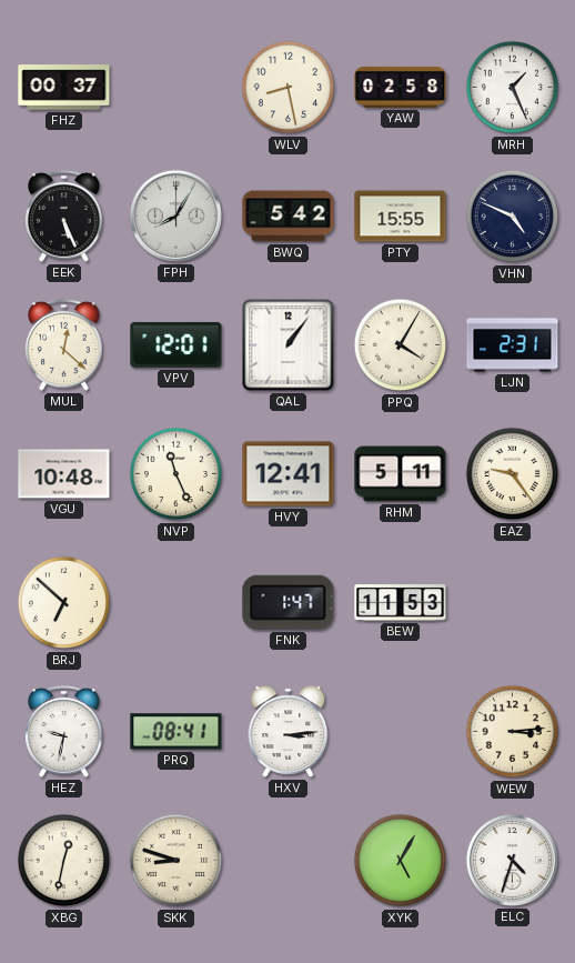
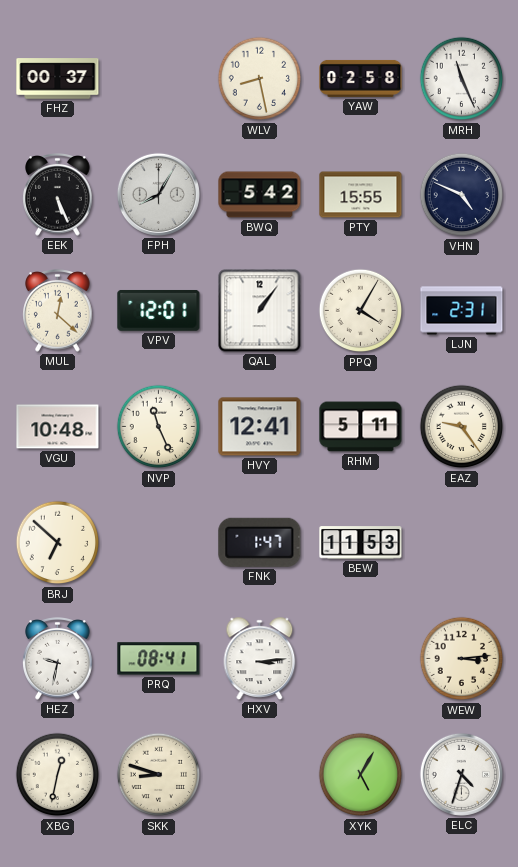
MRH: 1:26 -> 11:26 (462, 79)
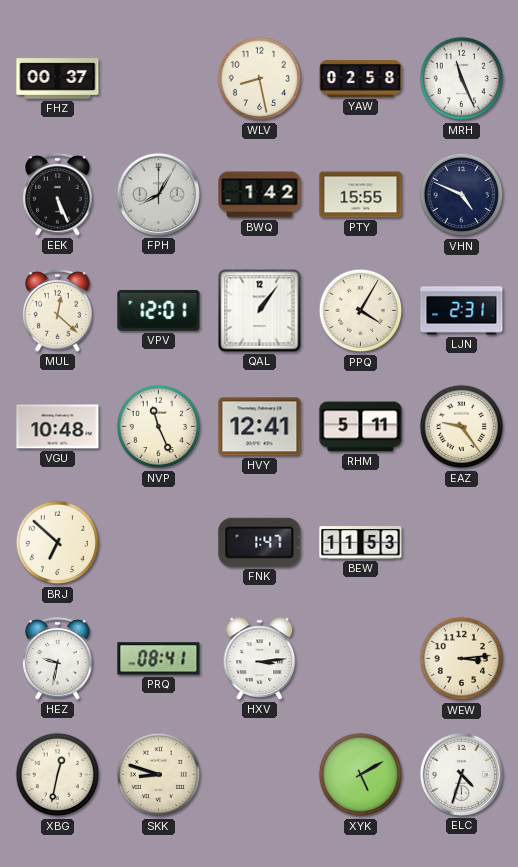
BWQ: 5:42 -> 1:42 (260, 195)
XYK: 5:05 -> 5:10 (361, 775)
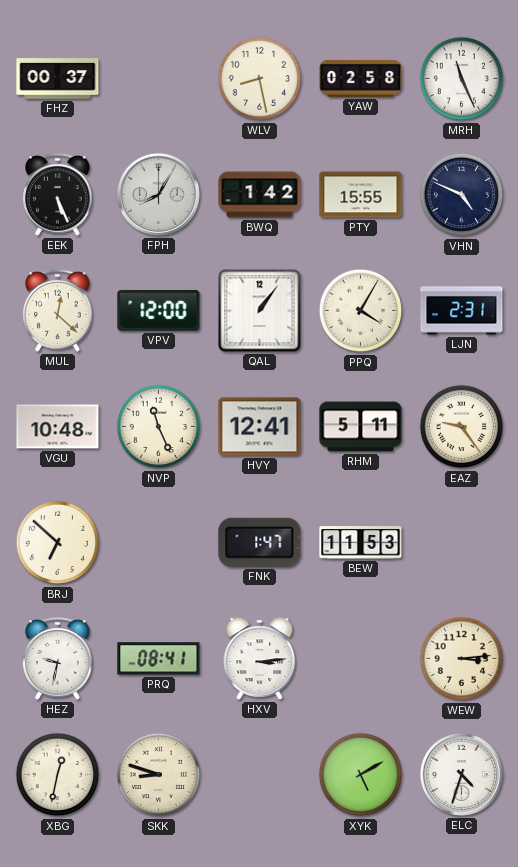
VPV: 12:01 -> 12:00 (159, 310)
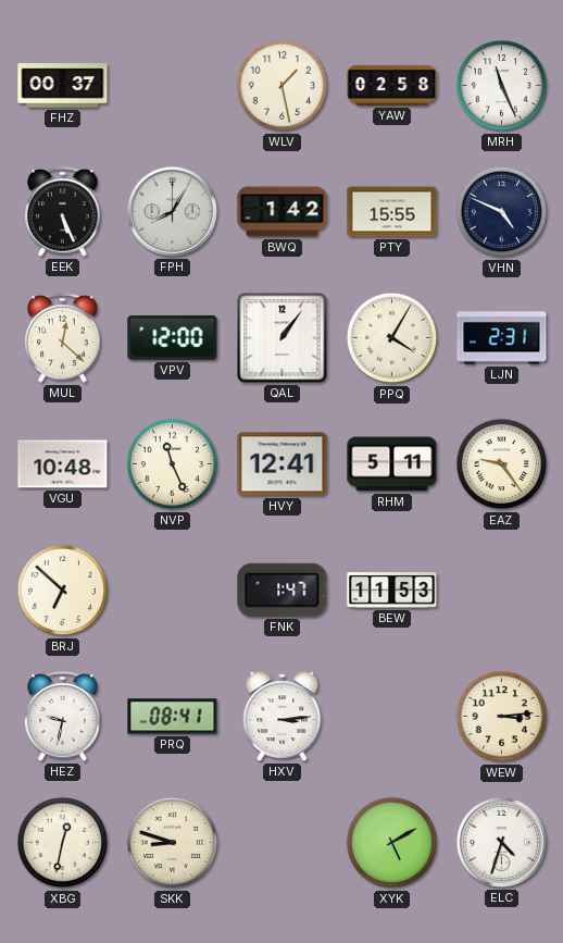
WLV: 8:28 -> 1:28 (283, 86)
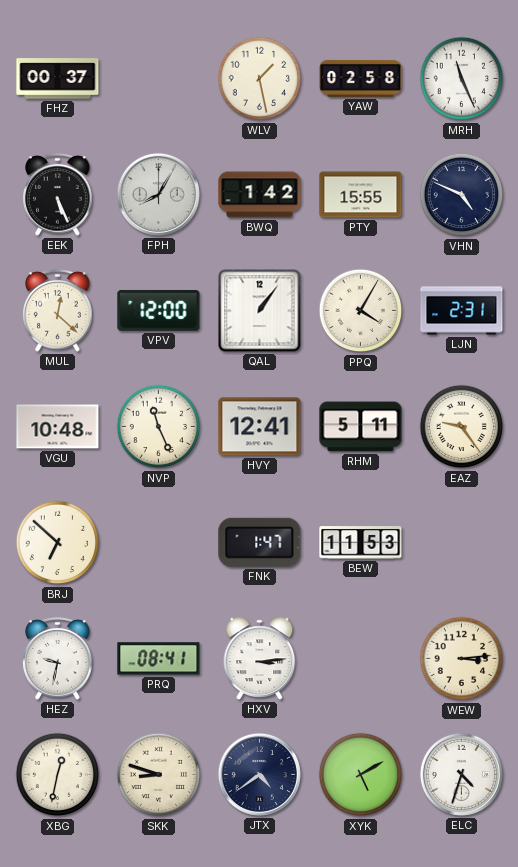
JTX: none -> 4:39 (259, 774)
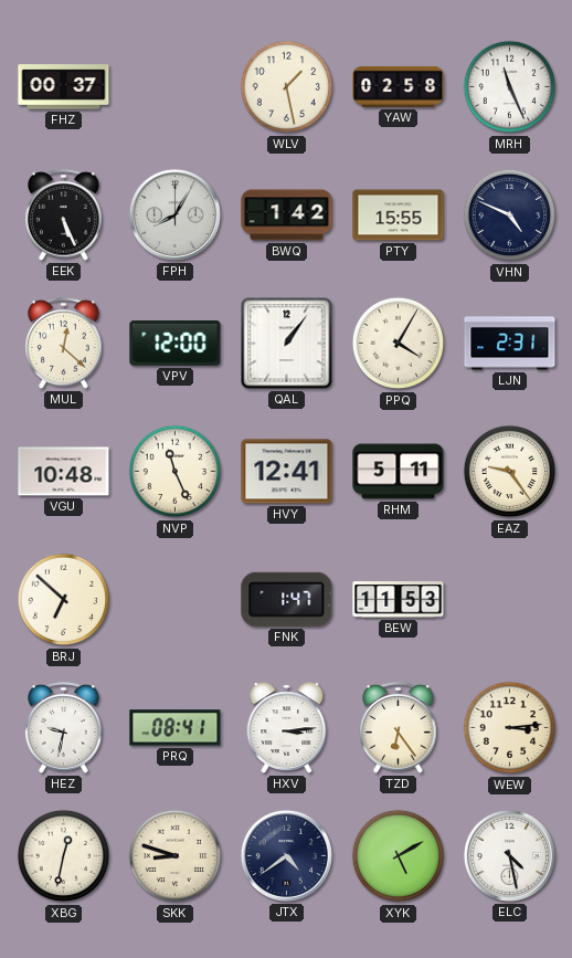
TZD: none -> 6:24 (399, 728)
ELC: 4:33 -> 4:28 (509, 855)
